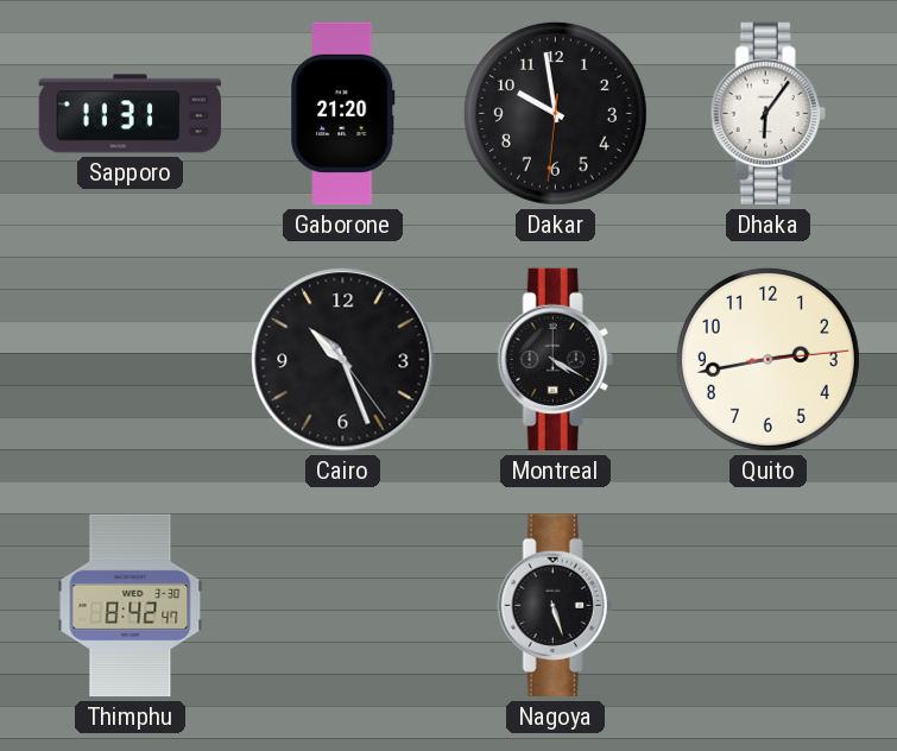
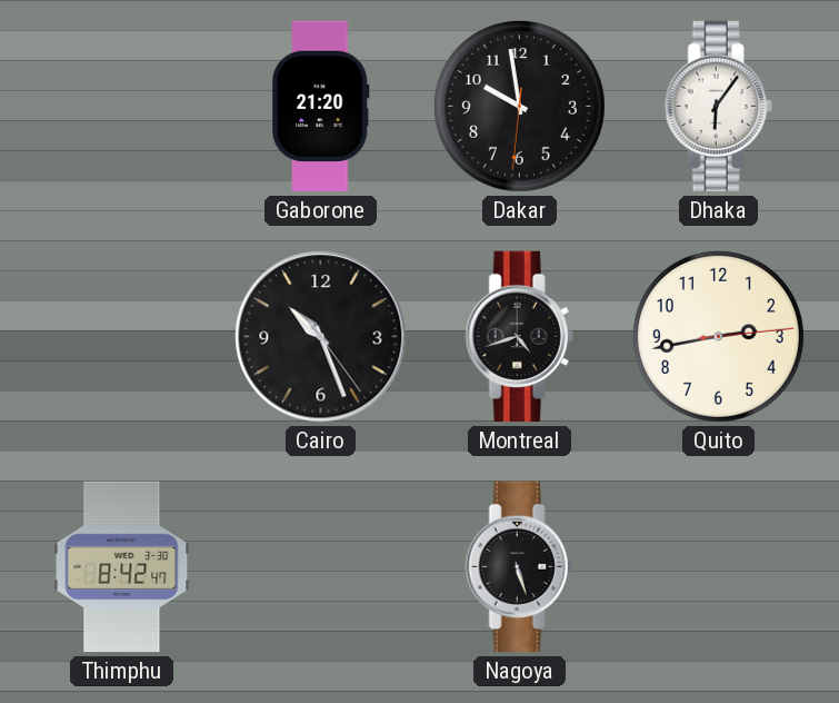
Sapporo: 11:31 -> none (131, 114)
Montreal: 4:20 -> 4:42 (519, 337)
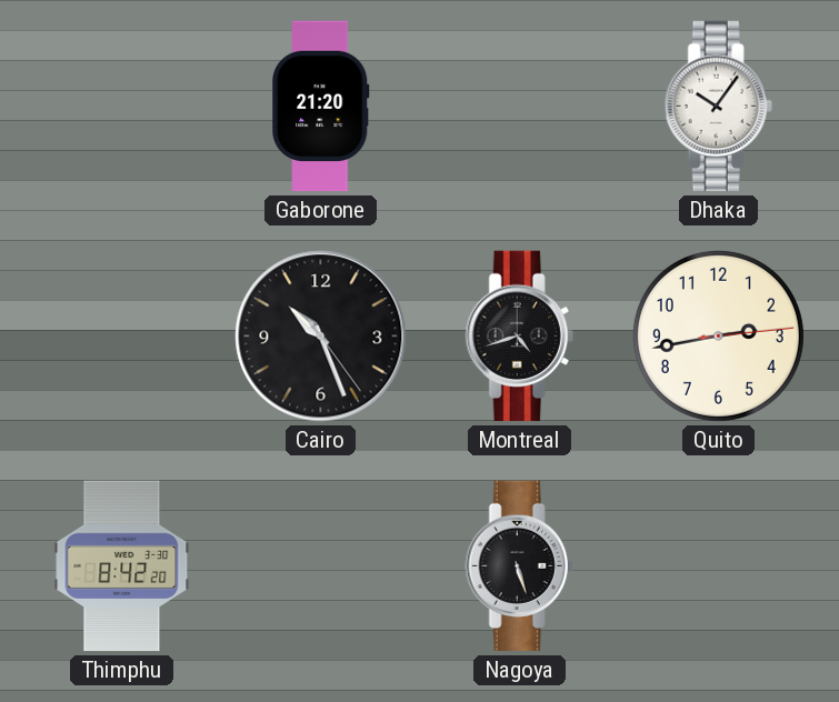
Dakar: 9:58 -> none (519, 106)
Dhaka: 6:06 -> 10:06 (718, 107)
Thimphu: 8:42:47 -> 8:42:20 (122, 566)
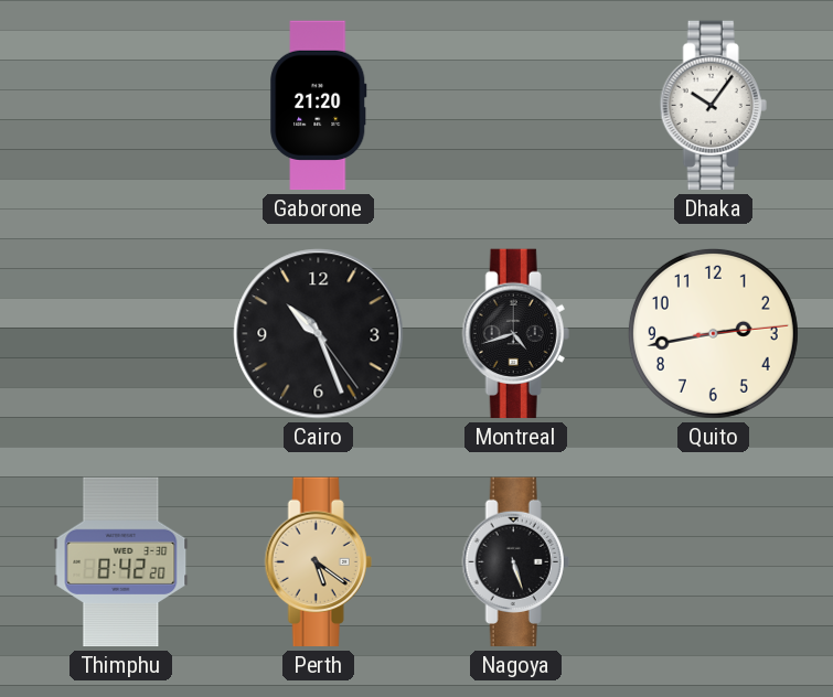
Perth: none -> 5:21 (318, 562)
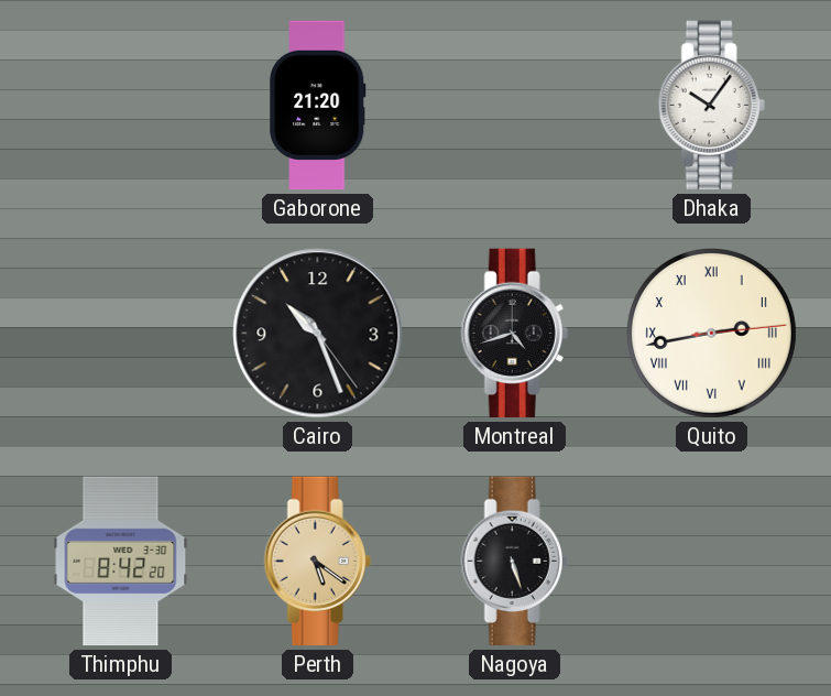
Quito numerals: Arabic -> Roman (711, 333)
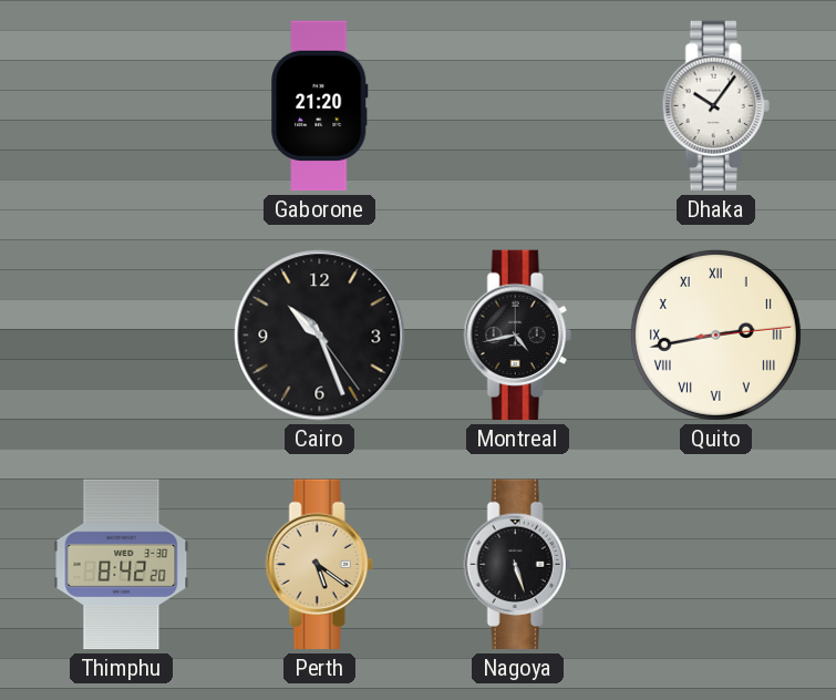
Montreal: 4:42 -> 4:43 (517, 336)
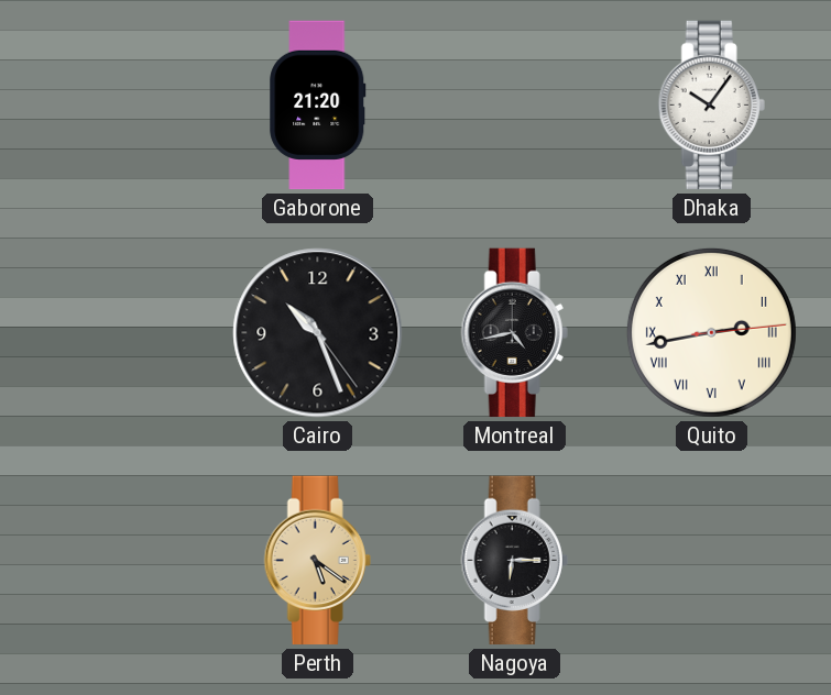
Thimphu: 8:42 -> none (122, 565)
Nagoya: 5:27 -> 6:15 (514, 561)
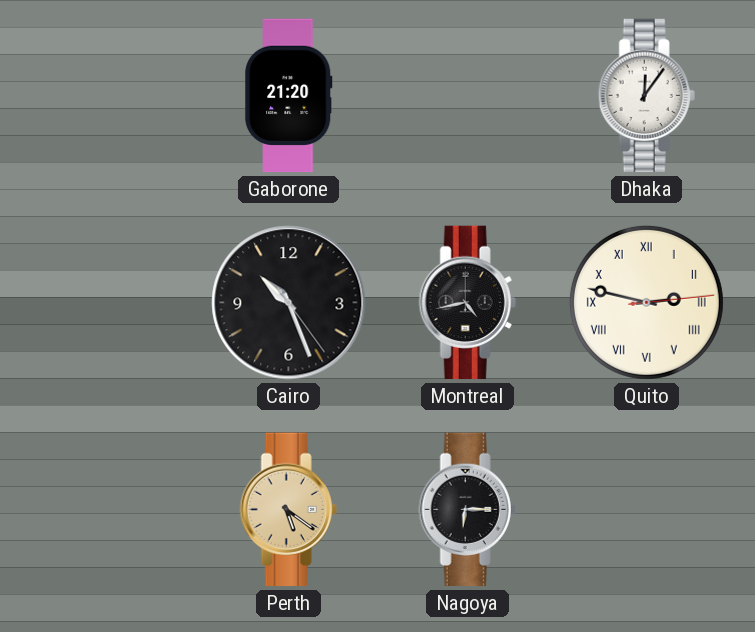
Dhaka: 10:06 -> 12:06 (646, 96)
Quito: 2:43 -> 2:47 (646, 302)
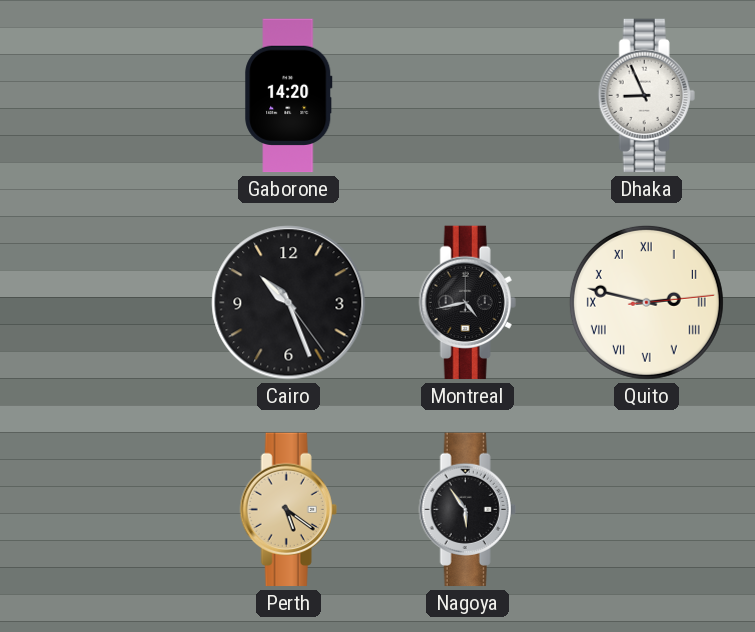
Gaborone: 21:20 -> 14:20 (289, 96)
Dhaka: 12:06 -> 8:56 (646, 96)
Nagoya: 6:15 -> 5:54 (467, 510)
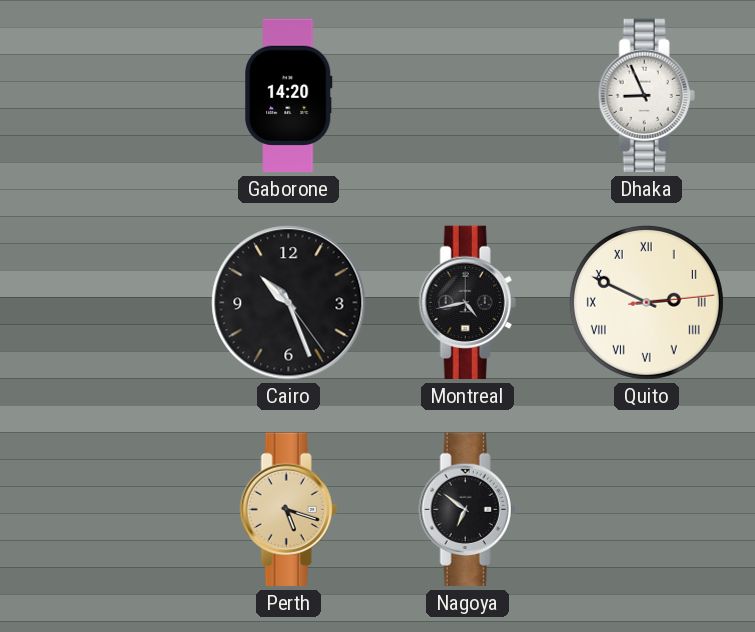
Quito: 2:47 -> 2:49 (646, 302)
Perth: 5:21 -> 5:18 (288, 510)
Nagoya: 5:54 -> 6:51 (467, 510)
